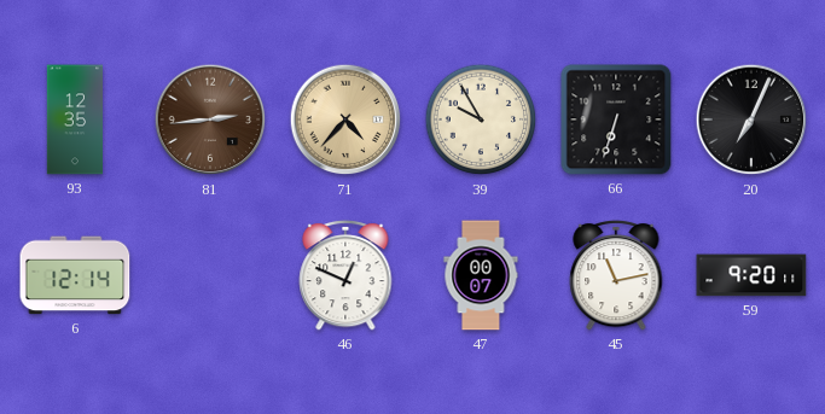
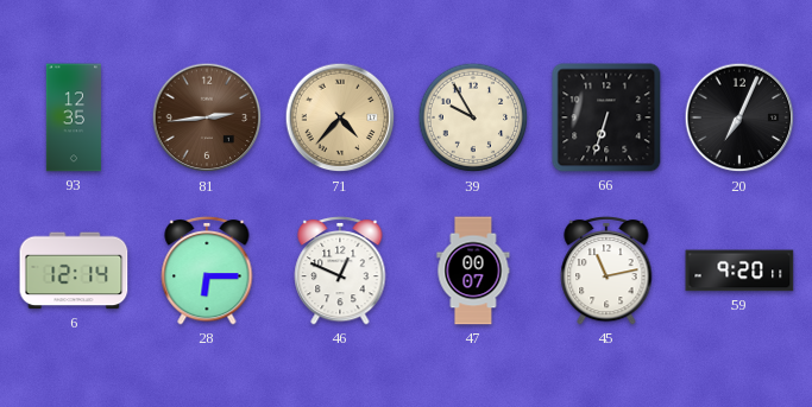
28: none -> 6:15 (207, 271)
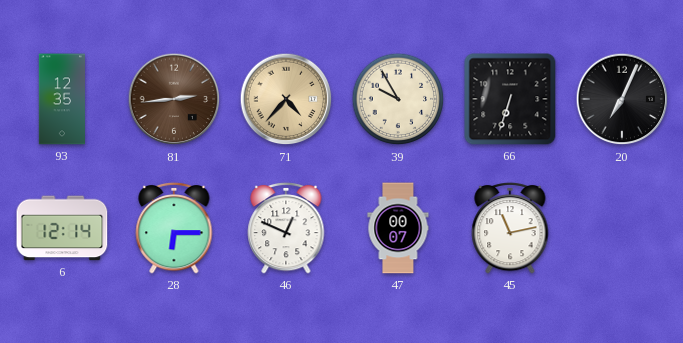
59: 9:20 -> none (739, 271)
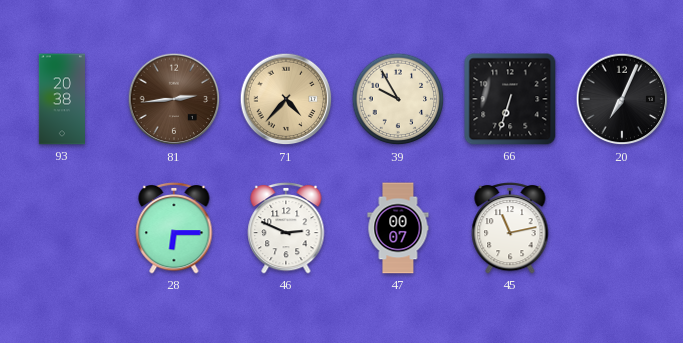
93: 12:35 -> 20:38 (62, 99)
6: 12:14 -> none (62, 228)
46: 12:49 -> 2:49 (286, 228)
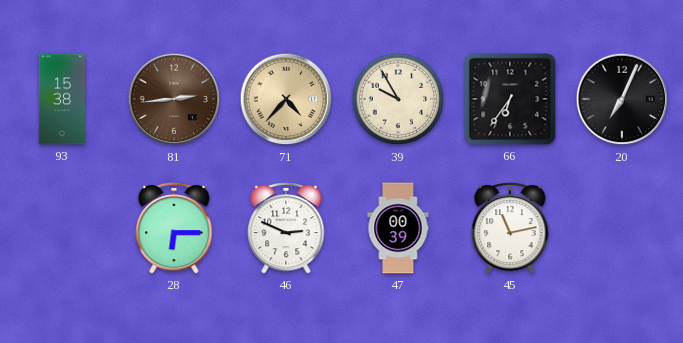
93: 20:38 -> 15:38 (62, 99)
66: 6:33 -> 6:36 (510, 99)
47: 00:07 -> 00:39 (398, 228)
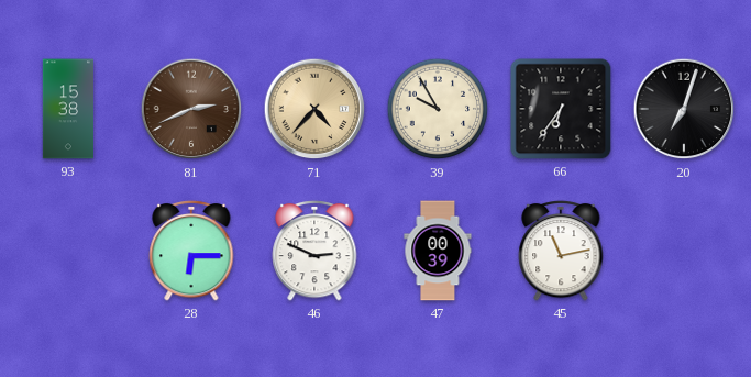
81: 2:44 -> 2:41 (191, 109)
20: 7:04 -> 7:03 (684, 109)
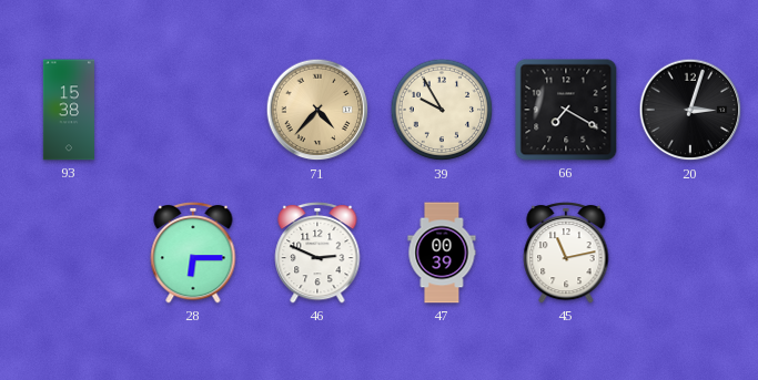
81: 2:41 -> none (191, 109)
66: 6:36 -> 7:20 (566, 110)
20: 7:03 -> 3:03 (690, 110)
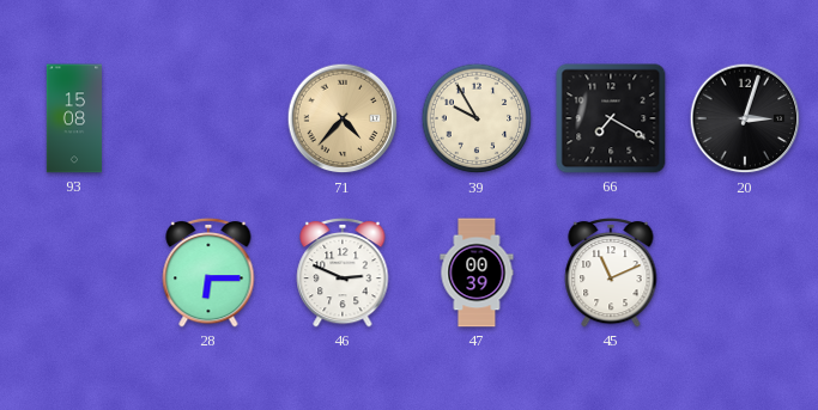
93: 15:38 -> 15:08 (74, 118)
45: 11:13 -> 11:11 (611, 273)
